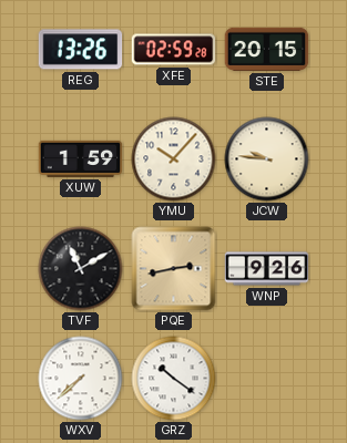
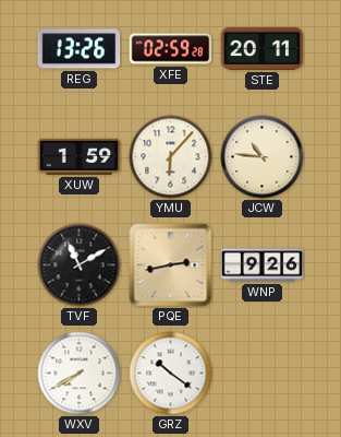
STE: 20:15 -> 20:11 (263, 48)
YMU: 10:07 -> 6:07 (171, 157)
JCW: 9:46 -> 10:46 (263, 157)
WXV: 7:38 -> 7:40 (80, 374)
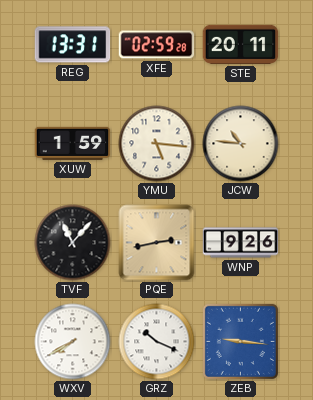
REG: 13:26 -> 13:31 (73, 45)
YMU: 6:07 -> 5:16 (157, 144)
TVF: 11:10 -> 11:07 (73, 243)
GRZ: 10:21 -> 10:19 (157, 342)
ZEB: none -> 9:16 (240, 341)
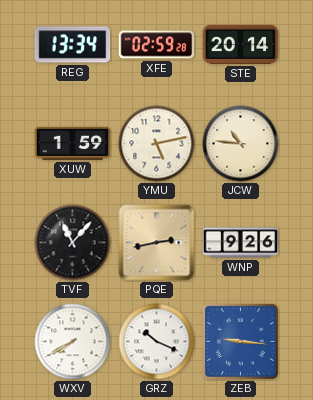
REG: 13:31 -> 13:34 (73, 45)
STE: 20:11 -> 20:14 (241, 44)
YMU: 5:16 -> 5:13 (157, 144)
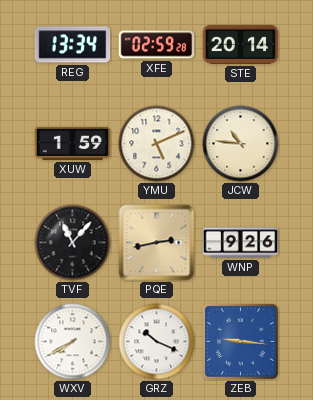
YMU: 5:13 -> 5:11 (157, 144)
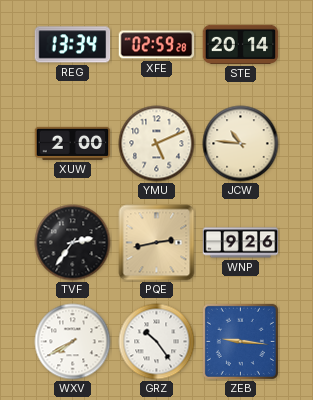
XUW: 1:59 -> 2:00 (73, 143)
TVF: 11:07 -> 2:36 (73, 243)
GRZ: 10:19 -> 10:24 (157, 342)
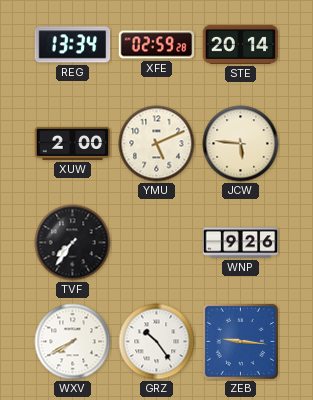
JCW: 10:46 -> 5:46 (241, 144)
TVF: 2:36 -> 7:36 (73, 243)
PQE: 2:43 -> none (157, 243)
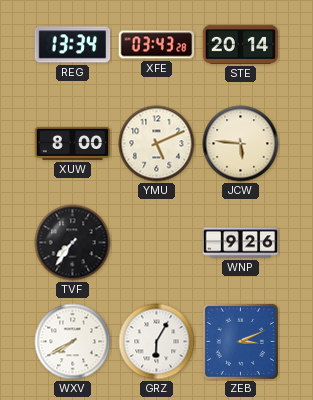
XFE: 02:59 -> 03:43 (157, 45)
XUW: 2:00 -> 8:00 (73, 143)
GRZ: 10:24 -> 6:05 (157, 342)
ZEB: 9:16 -> 3:11 (240, 341)
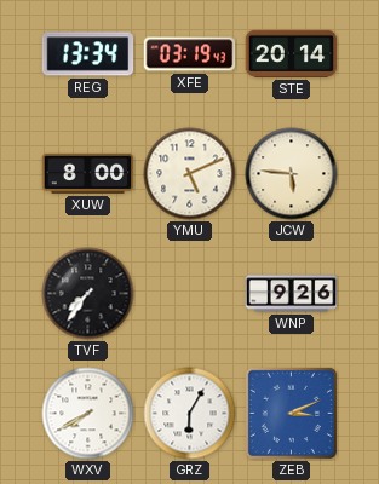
XFE: 03:43 -> 03:19 (190, 54)
